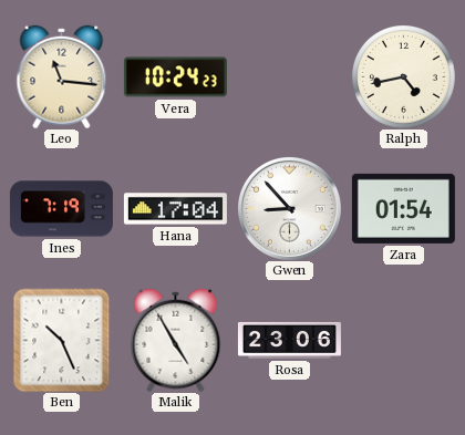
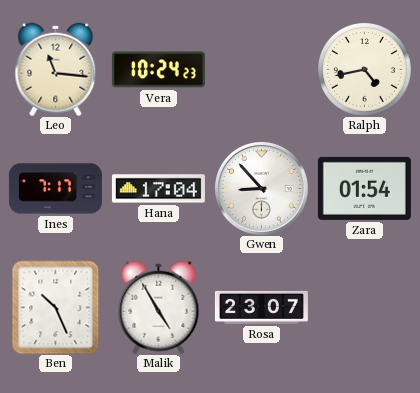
Ines: 7:19 -> 7:17 (55, 189)
Rosa: 23:06 -> 23:07 (261, 307)
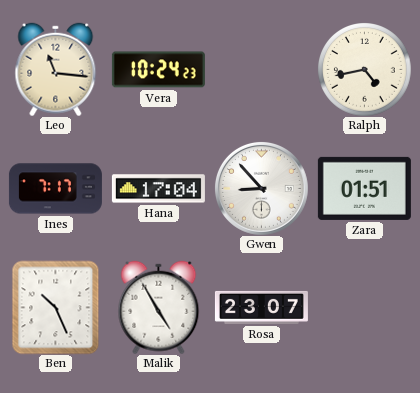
Zara: 01:54 -> 01:51 (364, 188)
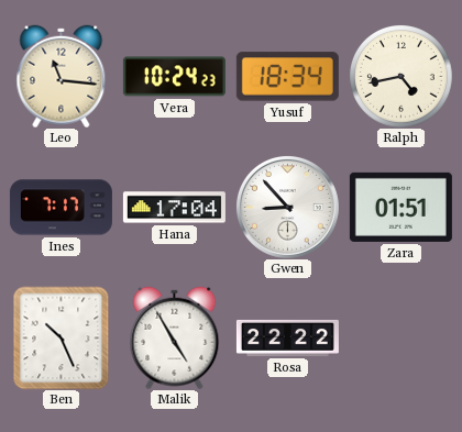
Yusuf: none -> 18:34 (287, 77)
Rosa: 23:07 -> 22:22 (287, 337)
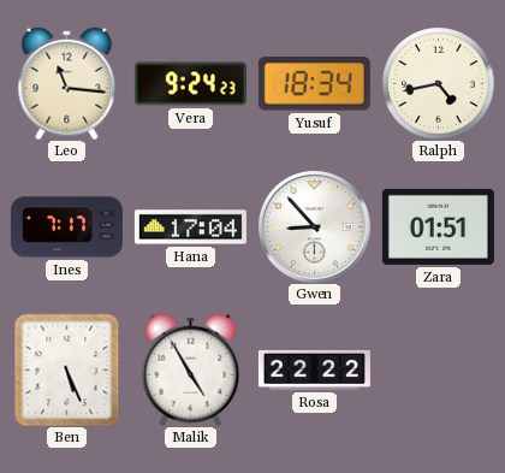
Vera: 10:24 -> 9:24 (190, 84)
Ben: 10:26 -> 5:26 (67, 369)
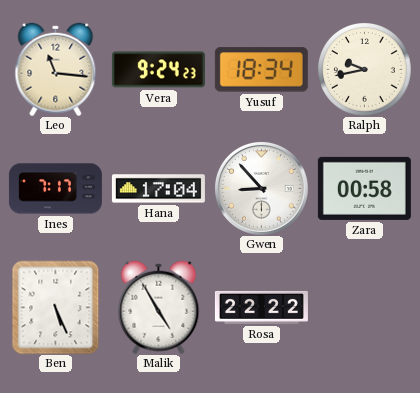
Ralph: 4:43 -> 9:43 (365, 70)
Zara: 01:51 -> 00:58 (364, 188)
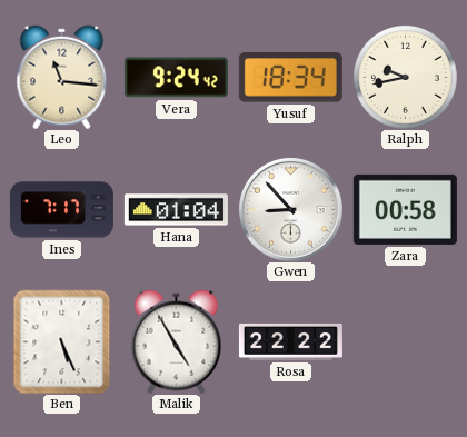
Vera: 9:24:23 -> 9:24:42 (176, 78)
Hana: 17:04 -> 01:04 (176, 210)
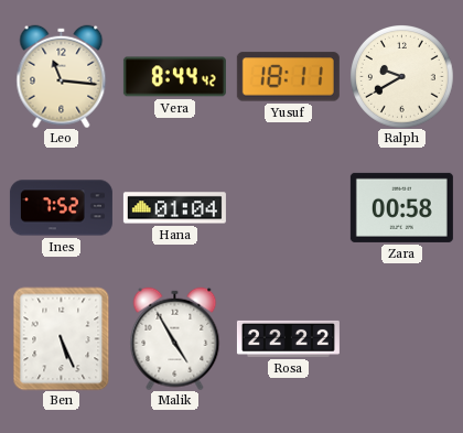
Vera: 9:24 -> 8:44 (174, 77)
Yusuf: 18:34 -> 18:11 (288, 77)
Ralph: 9:43 -> 9:40 (402, 77)
Ines: 7:17 -> 7:52 (61, 208)
Gwen: 8:53 -> none (290, 209)
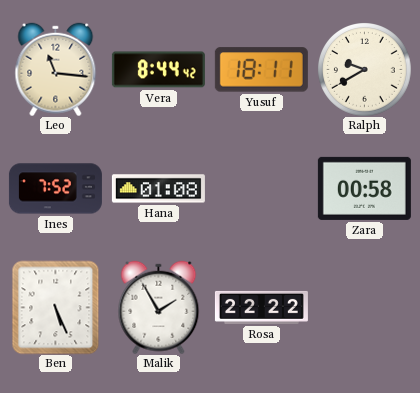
Hana: 01:04 -> 01:08 (158, 189)
Malik: 4:55 -> 1:55 (159, 307)
